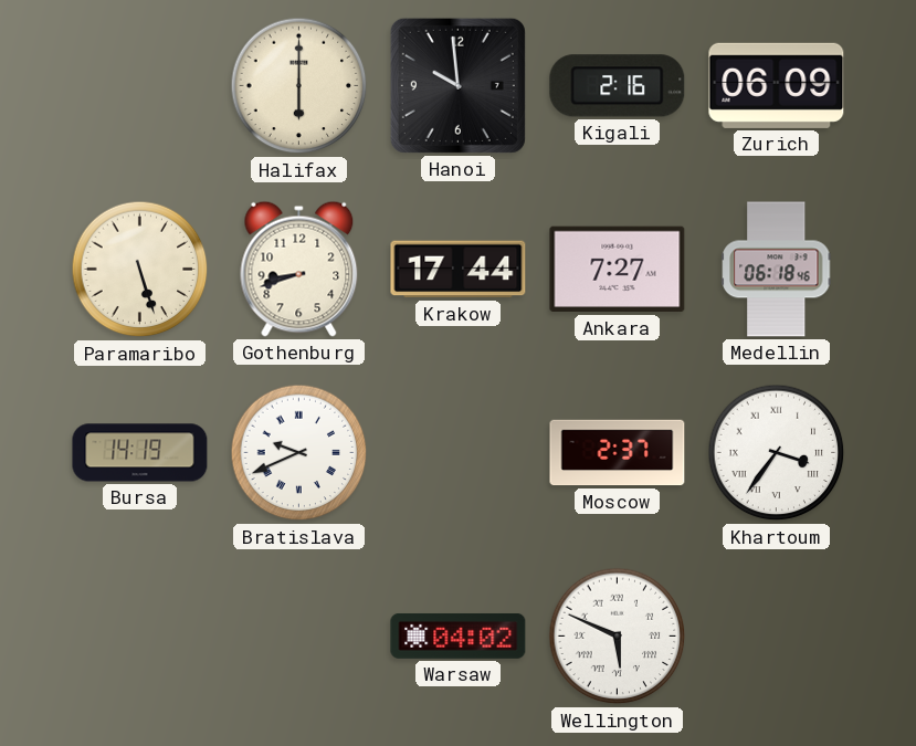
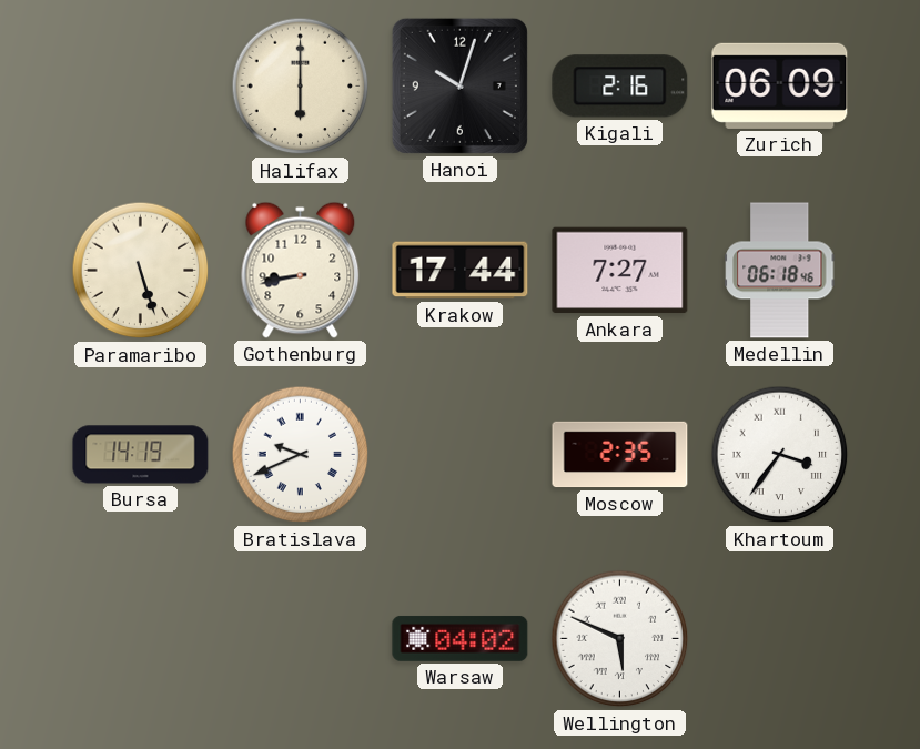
Hanoi: 9:59 -> 10:03 (459, 85)
Gothenburg: 8:42 -> 8:43 (301, 270)
Moscow: 2:37 -> 2:35 (620, 455)
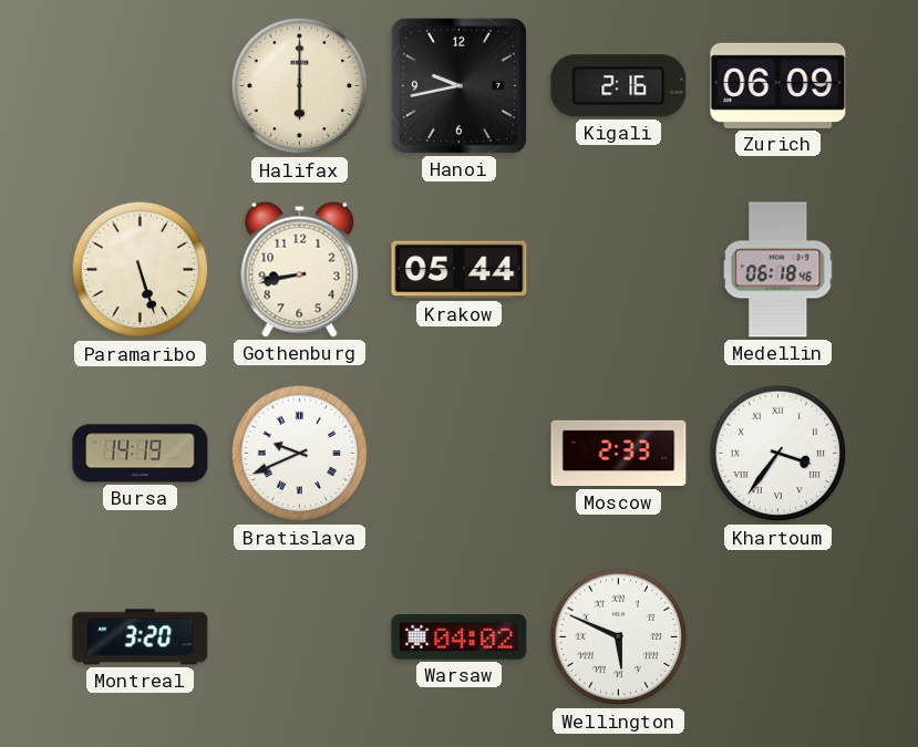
Hanoi: 10:03 -> 9:43 (458, 85)
Krakow: 17:44 -> 05:44 (460, 270)
Ankara: 7:27 -> none (620, 271)
Moscow: 2:35 -> 2:33 (619, 454)
Montreal: none -> 3:20 (141, 637)
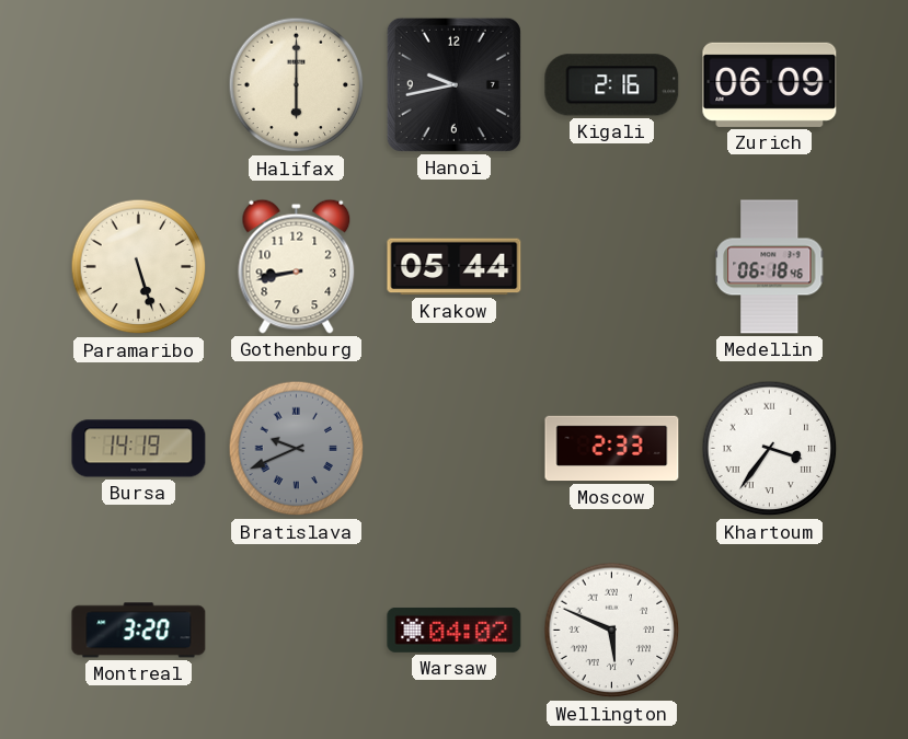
Bratislava dial: white -> grey (297, 449)
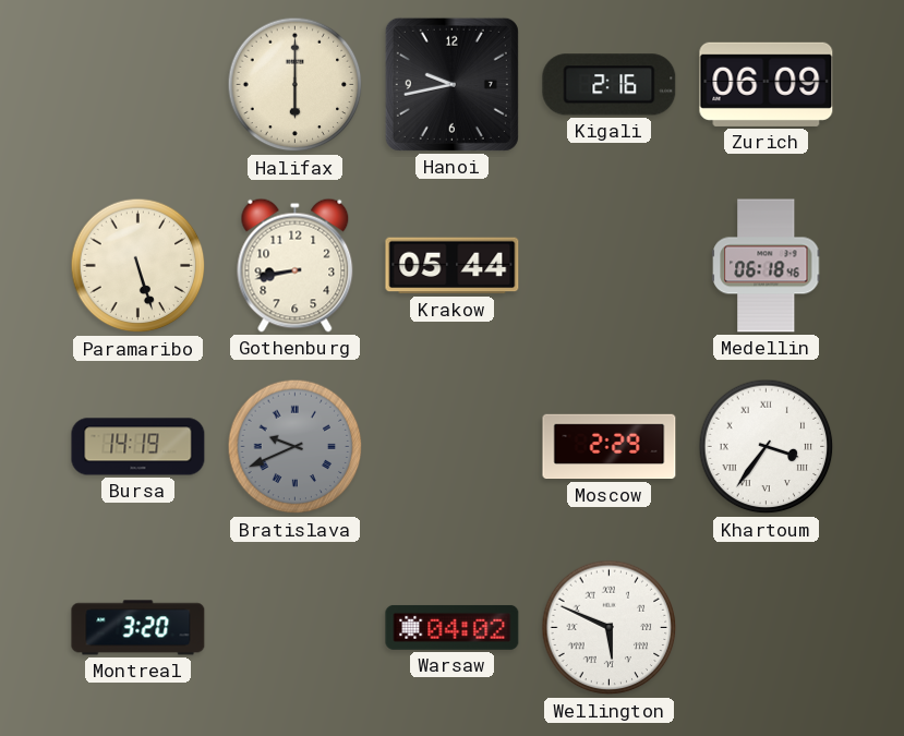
Moscow: 2:33 -> 2:29 (610, 447)
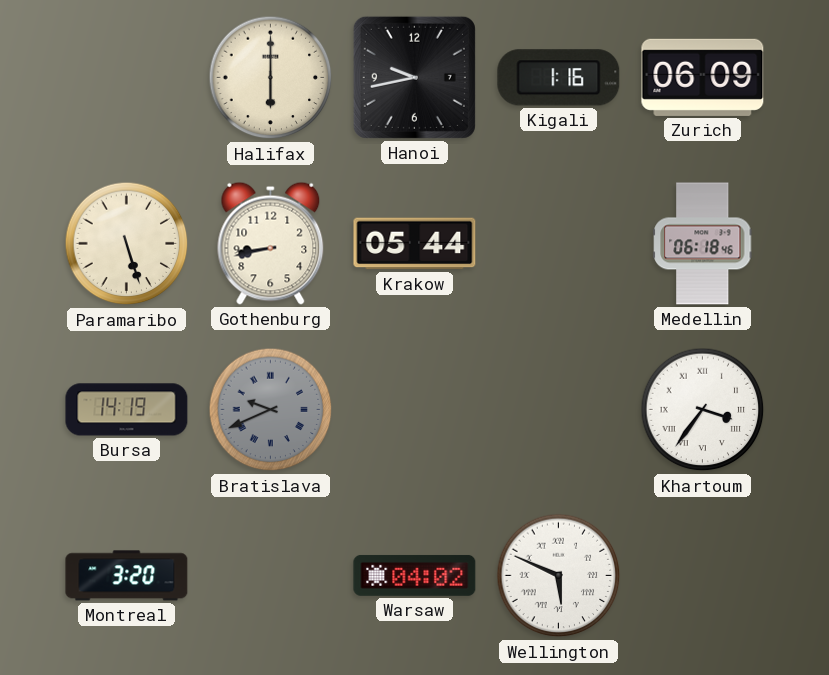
Kigali: 2:16 -> 1:16 (559, 78)
Moscow: 2:29 -> none (610, 447)
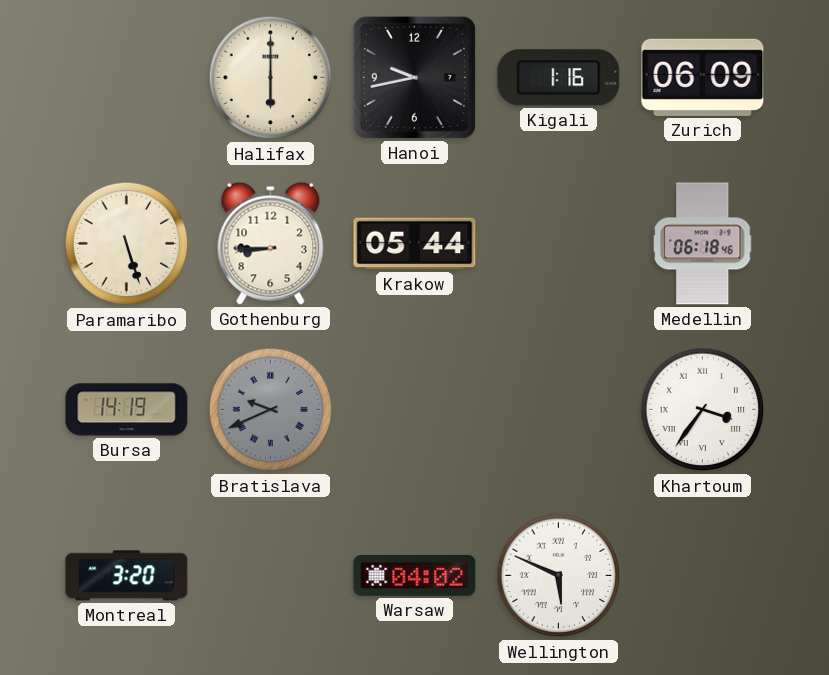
Gothenburg: 8:43 -> 8:45 (271, 243)
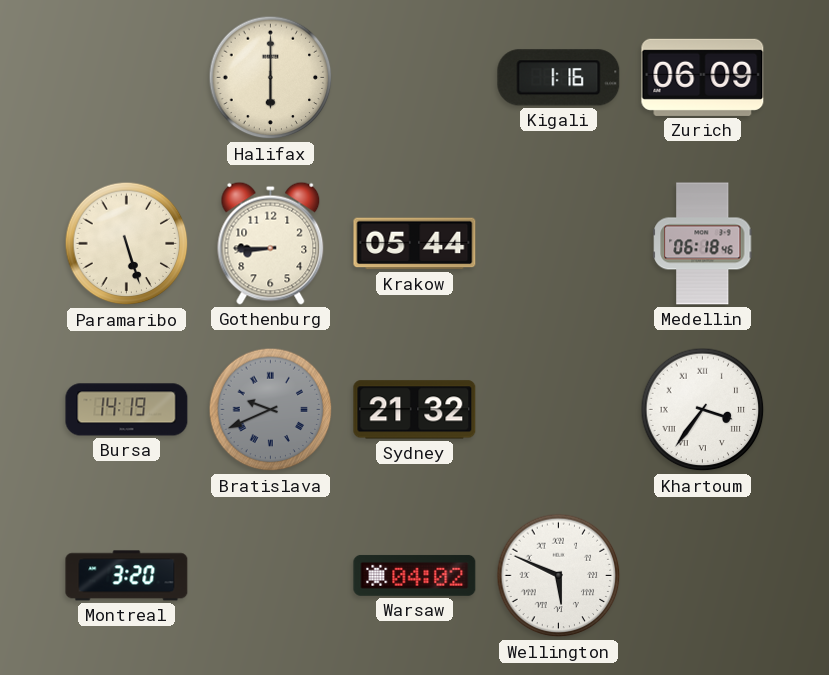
Hanoi: 9:43 -> none (414, 77)
Sydney: none -> 21:32 (415, 410)
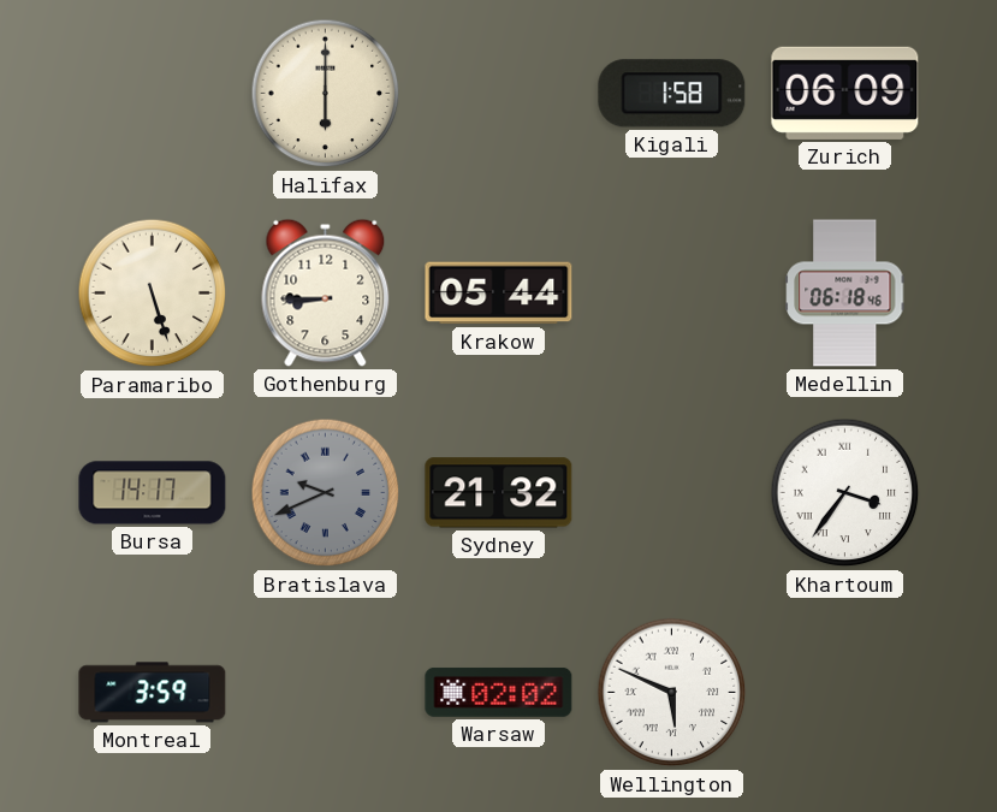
Kigali: 1:16 -> 1:58 (672, 94)
Bursa: 14:19 -> 14:17 (153, 493)
Montreal: 3:20 -> 3:59 (153, 693)
Warsaw: 04:02 -> 02:02 (499, 692)
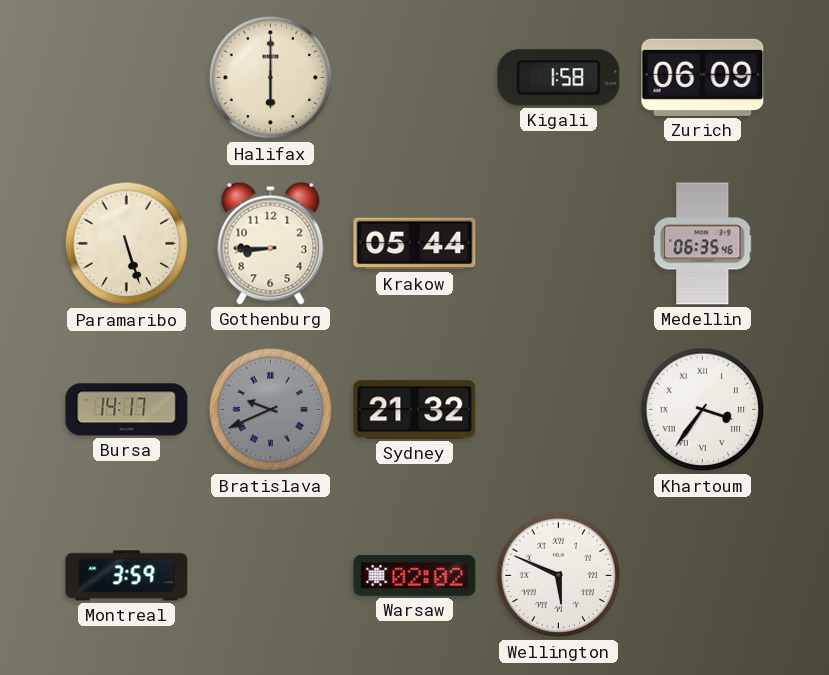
Medellin: 06:18 -> 06:35 (703, 244)
